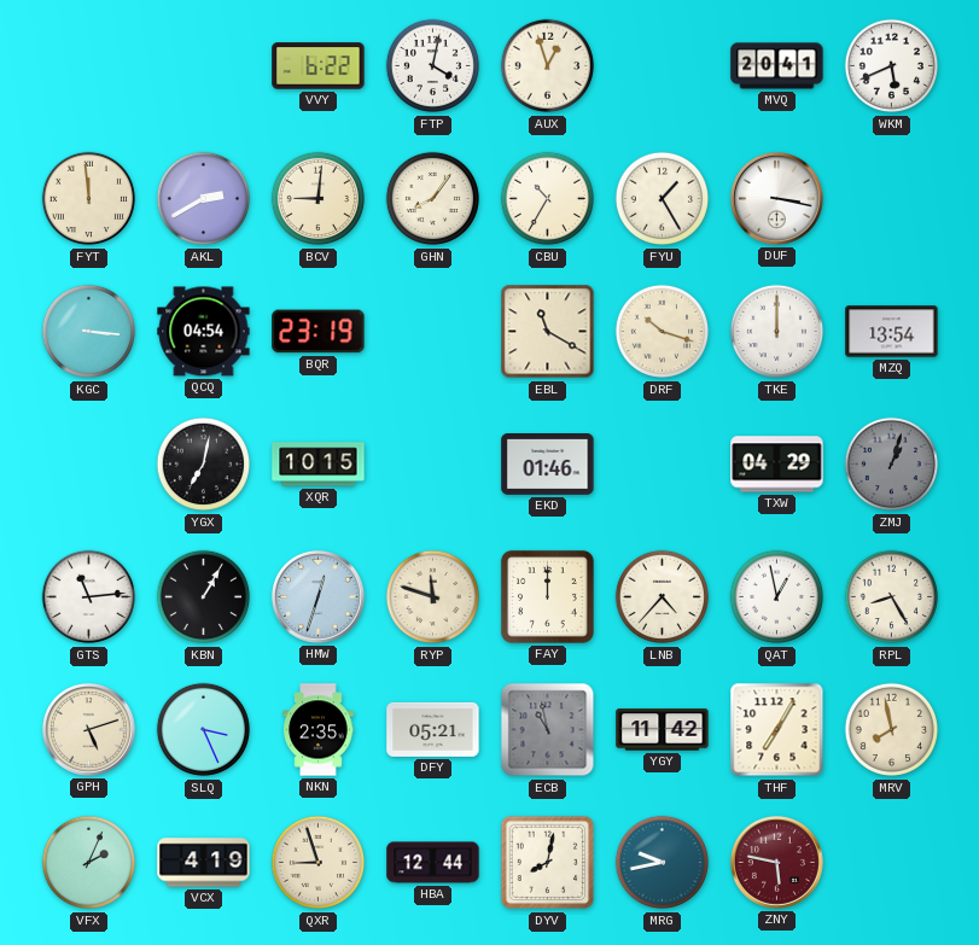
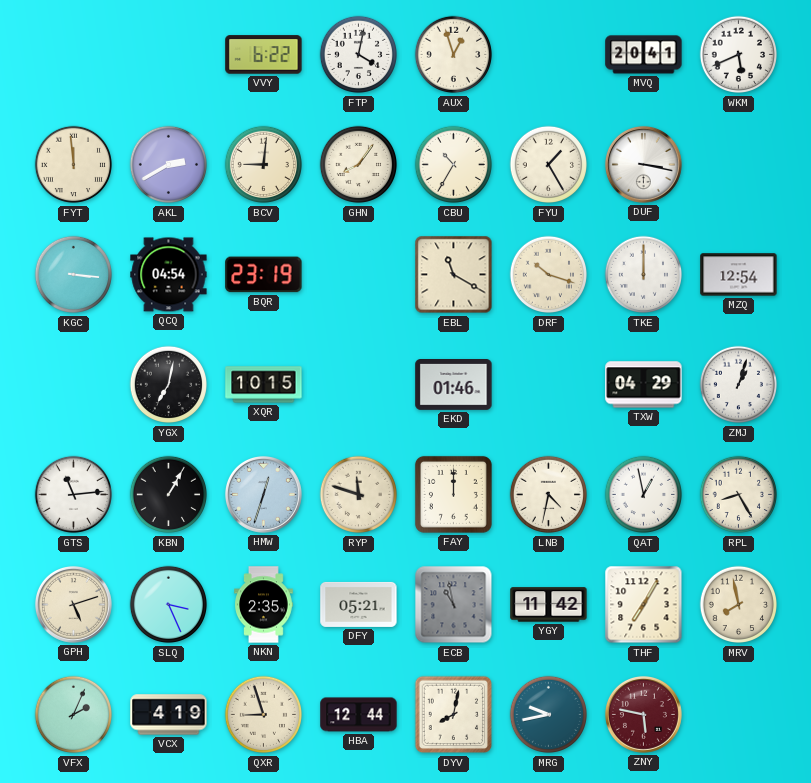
MZQ: 13:54 -> 12:54 (739, 275)
ZMJ dial: grey -> white (739, 385)
LNB: 4:37 -> 4:32 (549, 495)
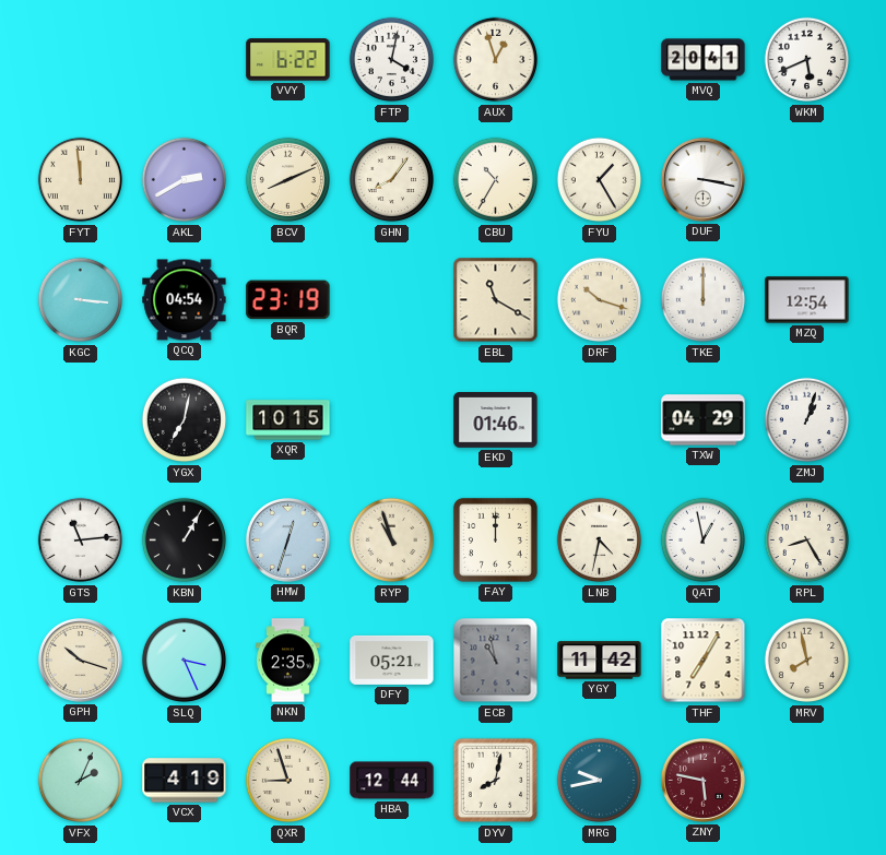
BCV: 9:01 -> 8:11 (288, 180)
RYP: 11:48 -> 10:57 (392, 541)
GPH: 5:12 -> 10:18 (80, 660)
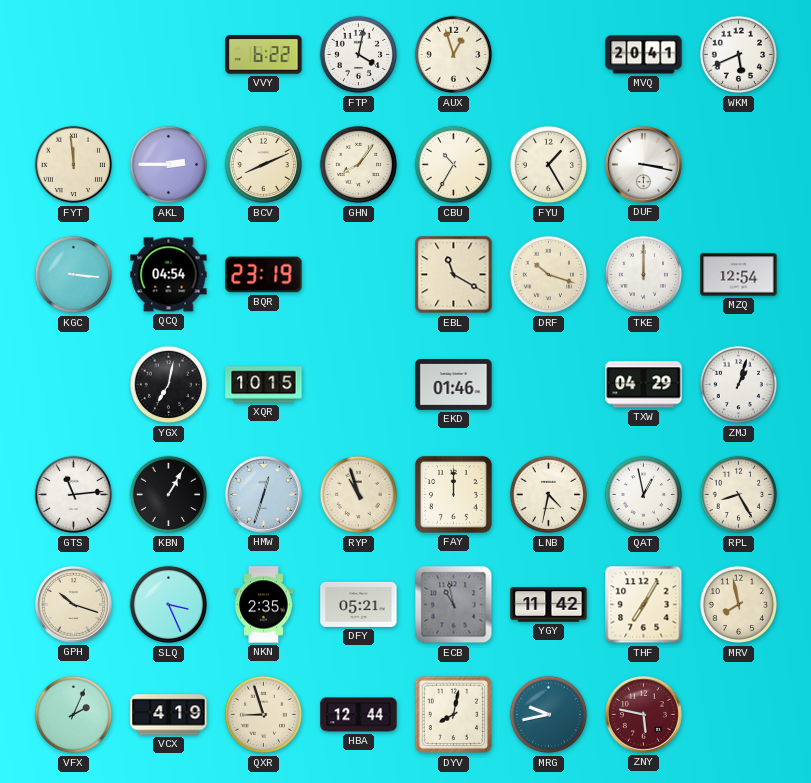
AKL: 2:40 -> 2:45 (169, 165)
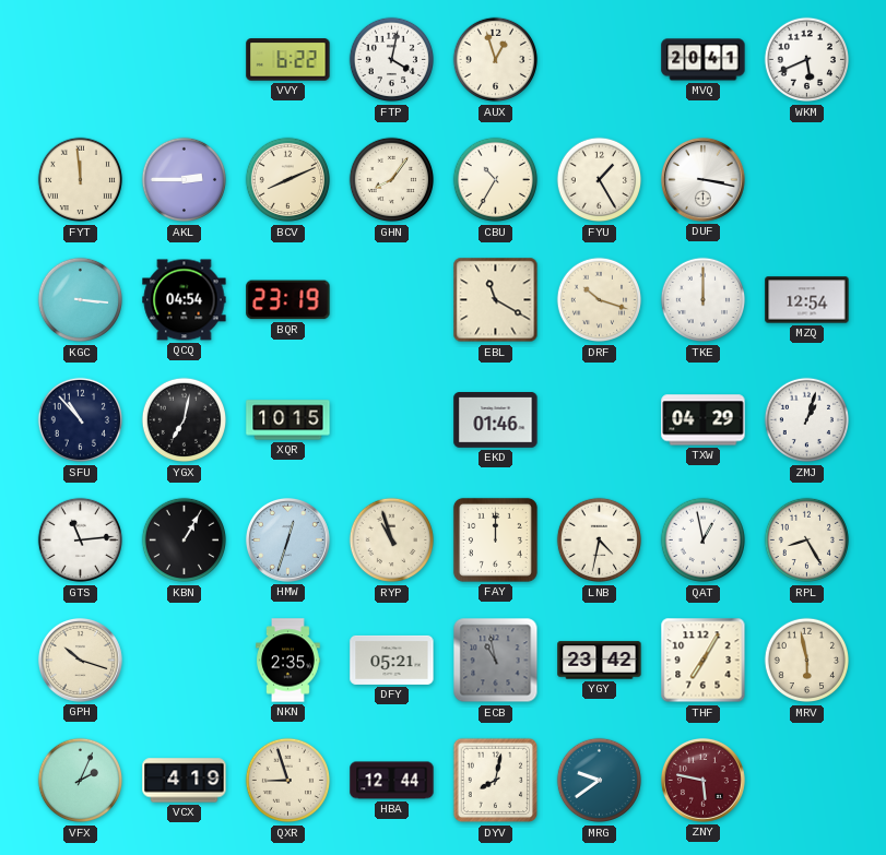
SFU: none -> 10:53 (81, 420)
SLQ: 3:26 -> none (169, 605)
YGY: 11:42 -> 23:42 (600, 661)
MRV: 7:58 -> 5:58 (807, 661)
MRG: 9:43 -> 9:39 (600, 781)
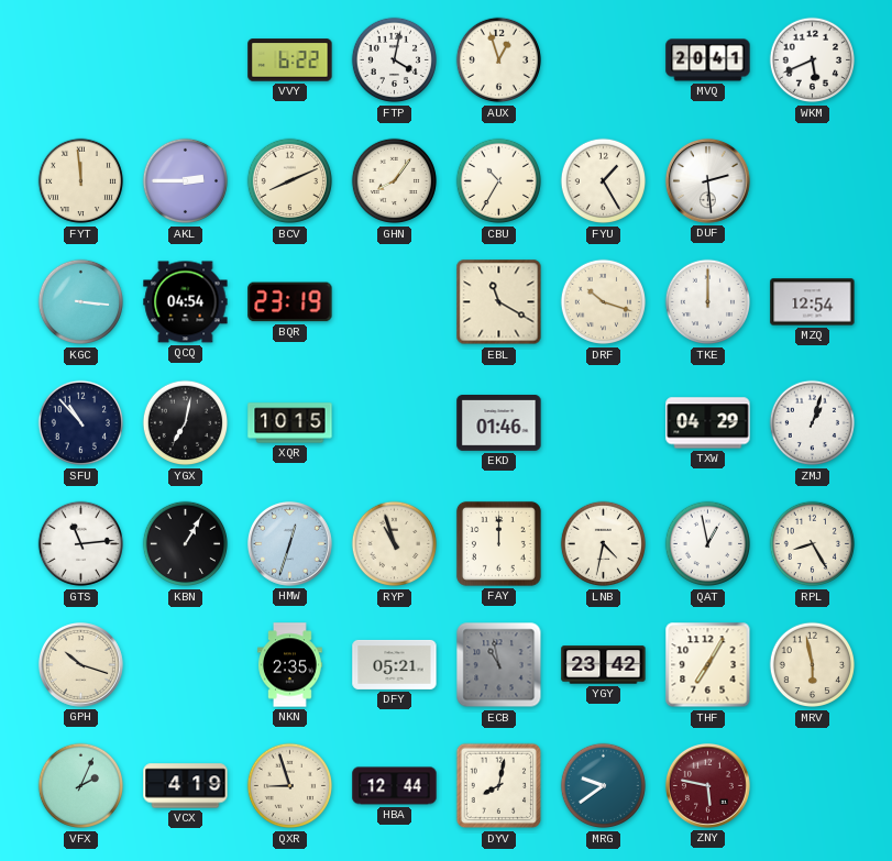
DUF: 3:17 -> 2:29 (707, 180)
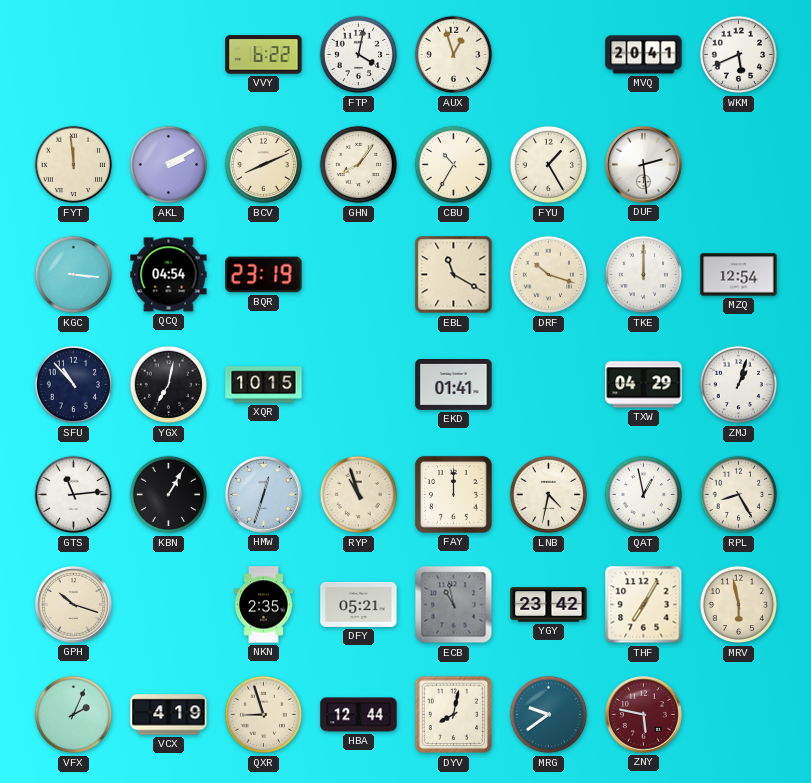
AKL: 2:45 -> 2:10 (169, 165)
EKD: 01:46 -> 01:41 (454, 385)
